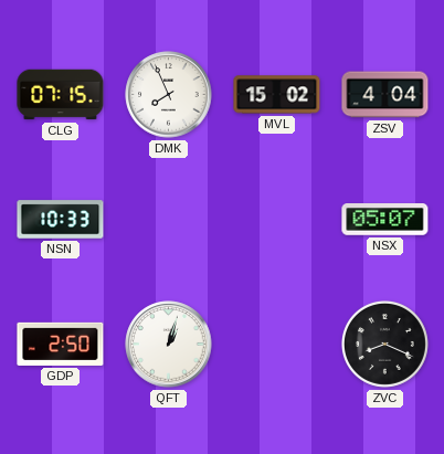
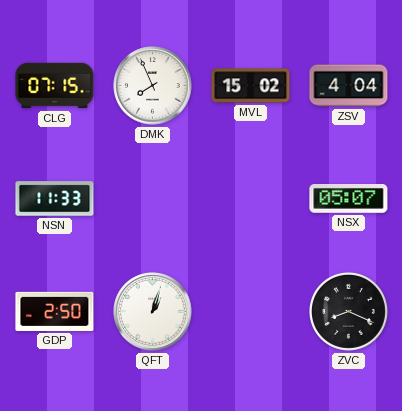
NSN: 10:33 -> 11:33 (55, 199)
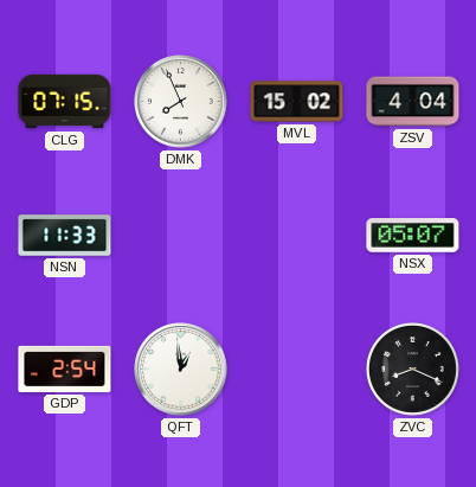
GDP: 2:50 -> 2:54 (65, 369)
QFT: 1:03 -> 12:59 (181, 370)
